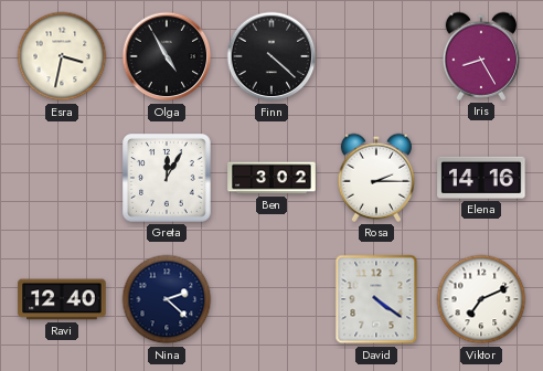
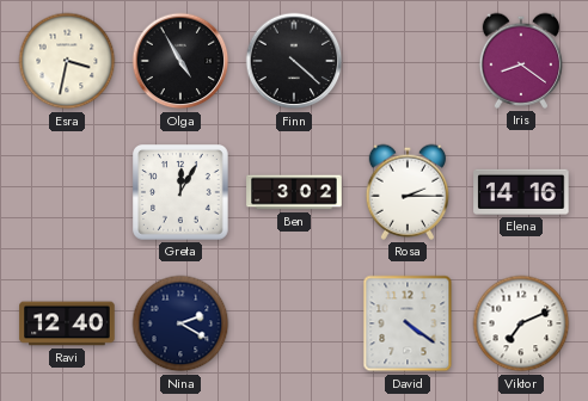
Iris: 8:25 -> 8:21 (520, 61)
Nina: 2:22 -> 2:20 (180, 323)
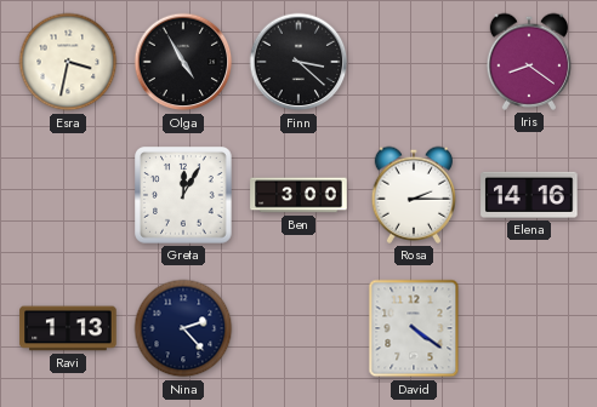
Finn: 4:22 -> 3:22 (298, 62)
Ben: 3:02 -> 3:00 (298, 195)
Ravi: 12:40 -> 1:13 (68, 328)
Nina: 2:20 -> 2:23 (183, 328)
Viktor: 7:11 -> none (521, 323)
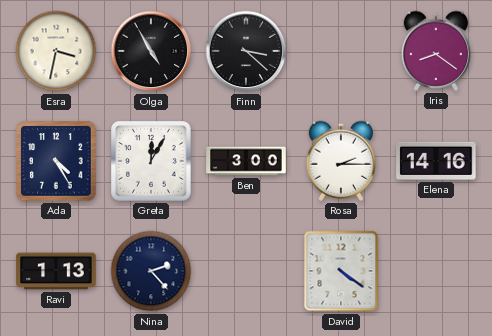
Ada: none -> 4:25 (56, 161)
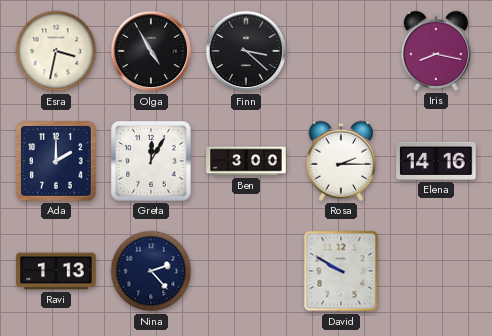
Iris: 8:21 -> 8:17 (435, 51)
Ada: 4:25 -> 2:00 (56, 161)
David: 4:21 -> 9:50 (341, 271)
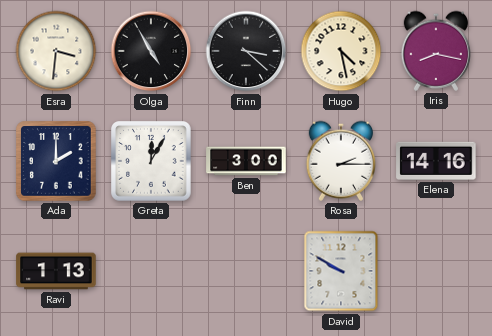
Esra: 3:32 -> 3:31 (56, 51)
Hugo: none -> 4:28 (341, 51)
Nina: 2:23 -> none (151, 271)
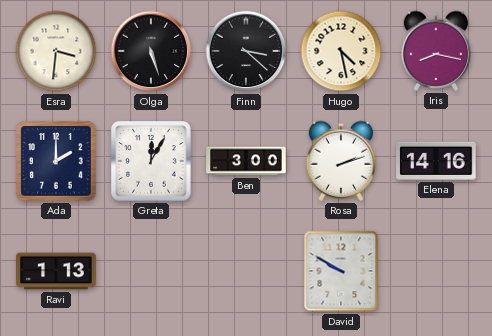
Olga: 4:55 -> 5:27 (151, 51)
Rosa: 2:15 -> 2:12 (340, 161)
